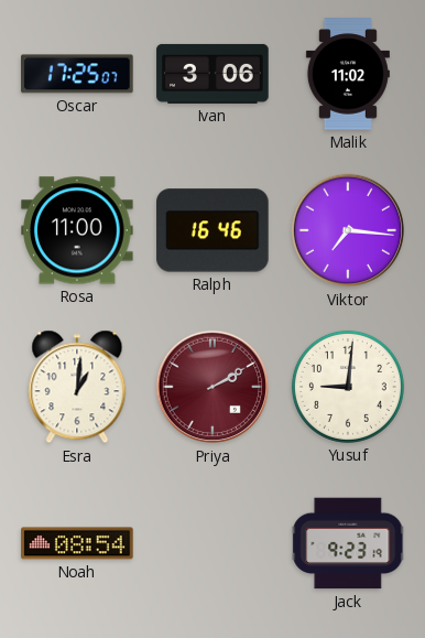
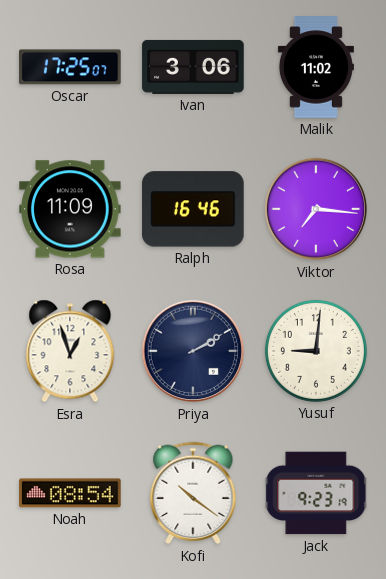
Rosa: 11:00 -> 11:09 (70, 209)
Esra: 1:01 -> 12:57 (70, 351)
Priya dial: burgundy -> navy (193, 351)
Kofi: none -> 10:21 (193, 493)
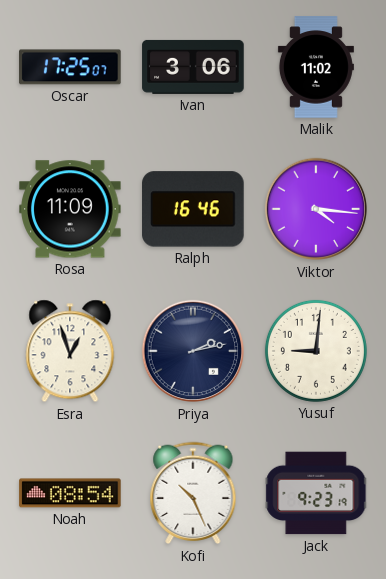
Viktor: 7:16 -> 4:16 (316, 209)
Priya: 2:10 -> 2:13 (193, 351)
Kofi: 10:21 -> 10:26 (193, 493)
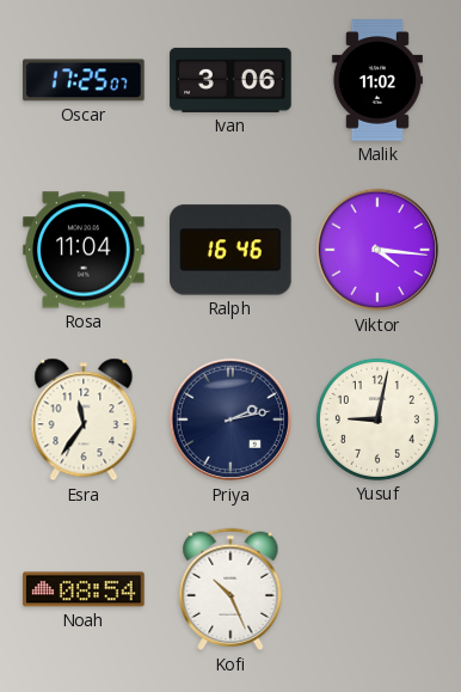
Rosa: 11:09 -> 11:04 (84, 250)
Esra: 12:57 -> 11:36 (84, 420)
Yusuf: 9:01 -> 9:02 (377, 420)
Jack: 9:23 -> none (316, 493)
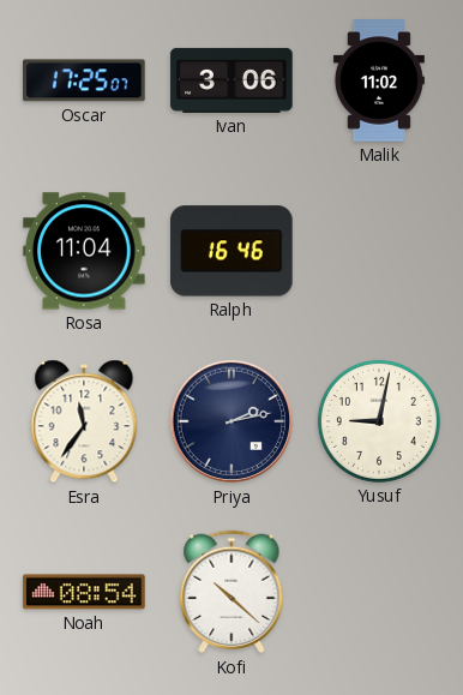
Viktor: 4:16 -> none (377, 250)
Kofi: 10:26 -> 10:22 (231, 592)
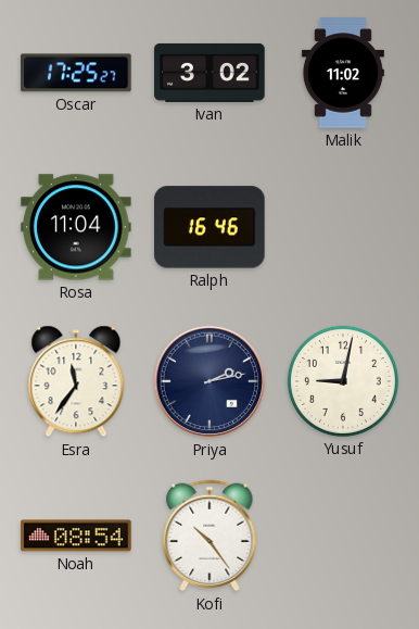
Oscar: 17:25:07 -> 17:25:27 (76, 73)
Ivan: 3:06 -> 3:02 (210, 73)
Kofi: 10:22 -> 10:24 (210, 536)
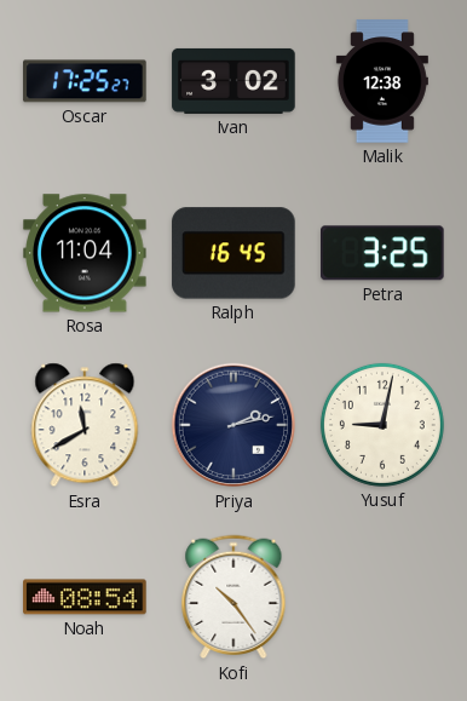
Malik: 11:02 -> 12:38 (382, 81)
Ralph: 16:46 -> 16:45 (234, 253)
Petra: none -> 3:25 (384, 253)
Esra: 11:36 -> 11:40 (85, 425)
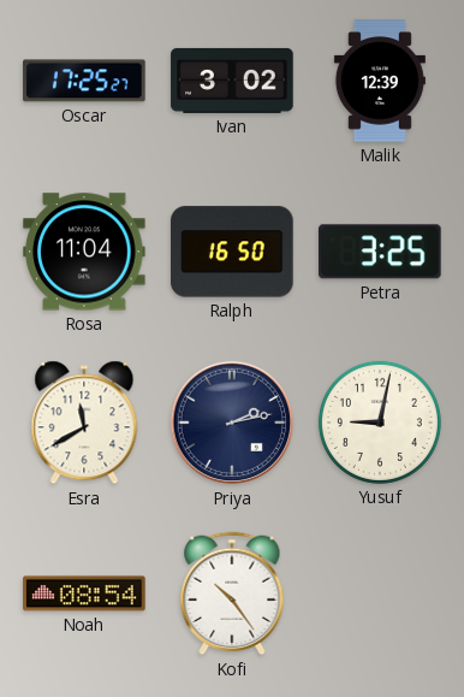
Malik: 12:38 -> 12:39 (380, 81)
Ralph: 16:45 -> 16:50 (232, 252)
